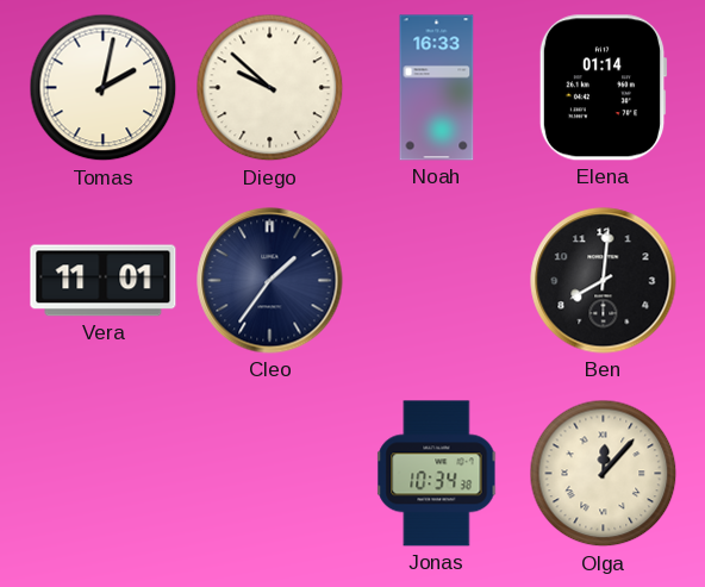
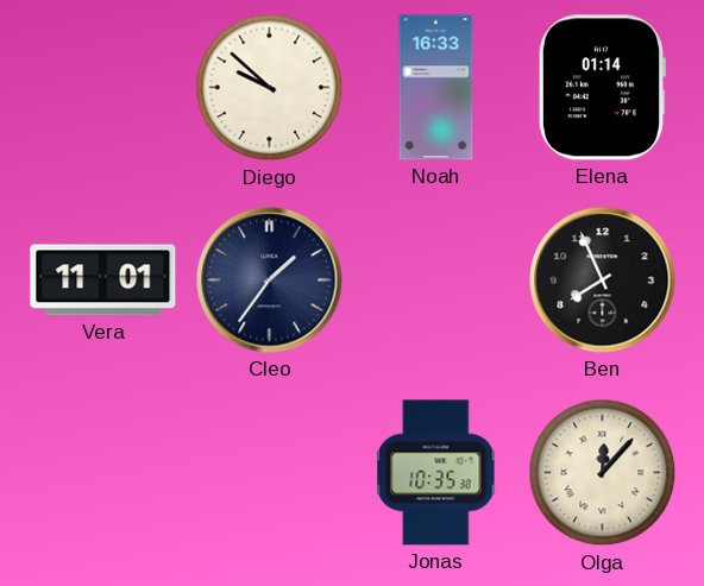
Tomas: 2:02 -> none (104, 88)
Ben: 8:01 -> 7:56 (603, 281)
Jonas: 10:34 -> 10:35 (436, 473)
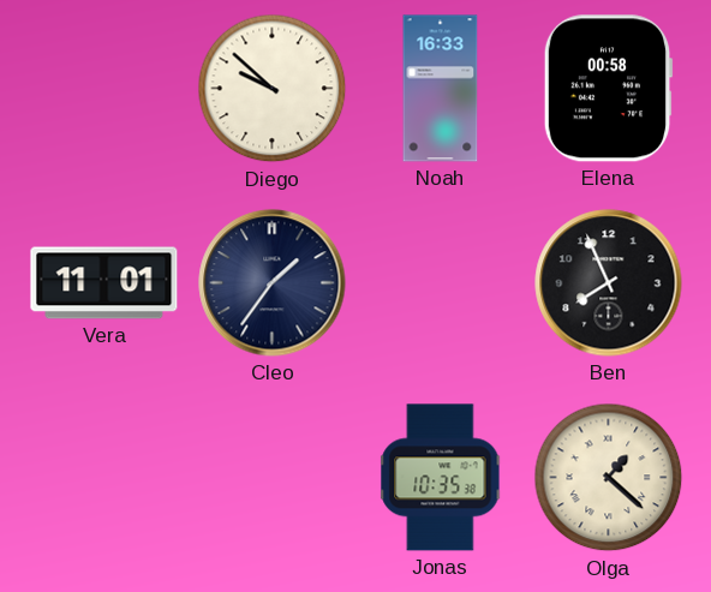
Elena: 01:14 -> 00:58 (608, 89)
Olga: 12:07 -> 1:22 (609, 478)
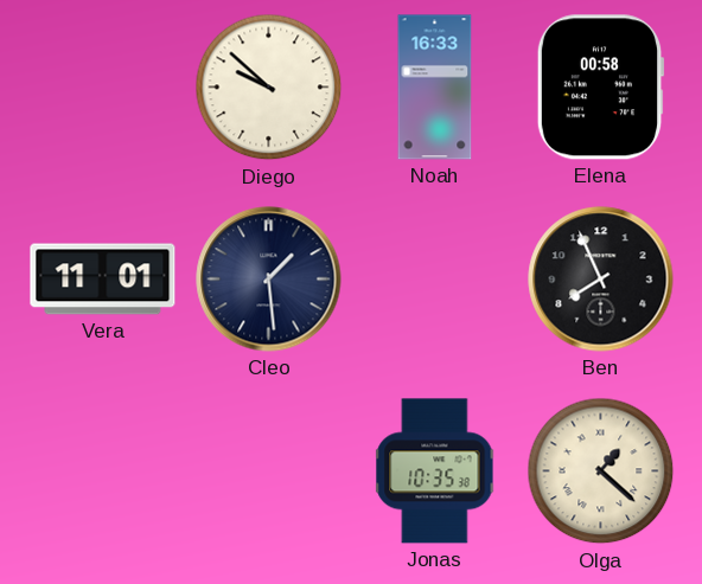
Cleo: 1:36 -> 1:29 (269, 280)
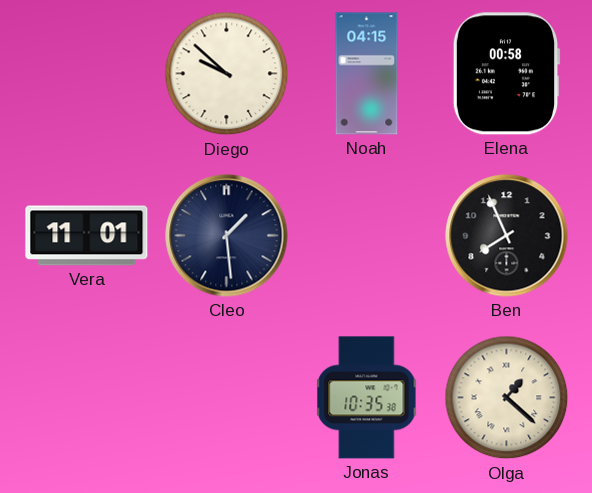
Noah: 16:33 -> 04:15 (367, 74)
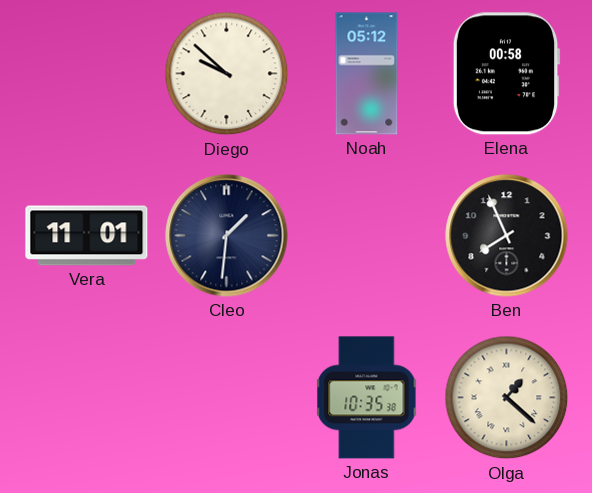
Noah: 04:15 -> 05:12 (367, 74)
Cleo: 1:29 -> 1:31 (227, 236)
